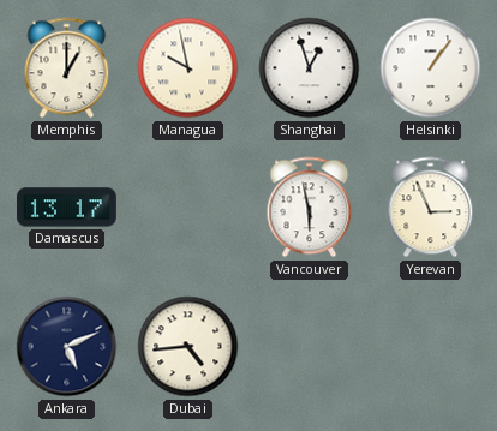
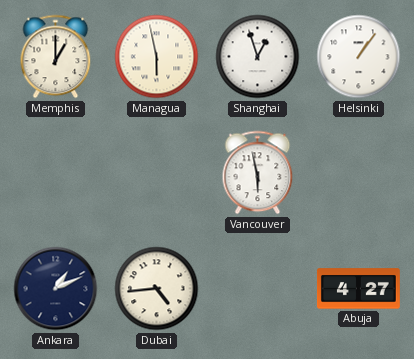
Managua: 9:58 -> 5:58 (157, 57)
Damascus: 13:17 -> none (67, 208)
Yerevan: 2:56 -> none (431, 208)
Ankara: 5:11 -> 1:11 (56, 289)
Abuja: none -> 4:27 (358, 289)
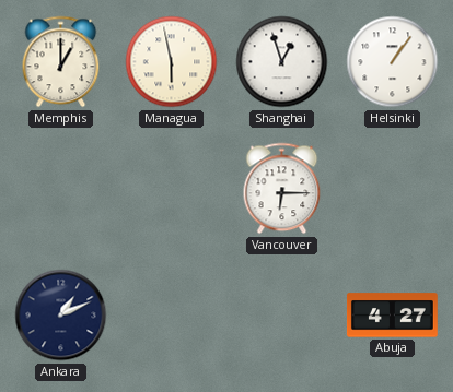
Vancouver: 5:58 -> 6:15 (282, 189)
Dubai: 4:44 -> none (157, 289)
